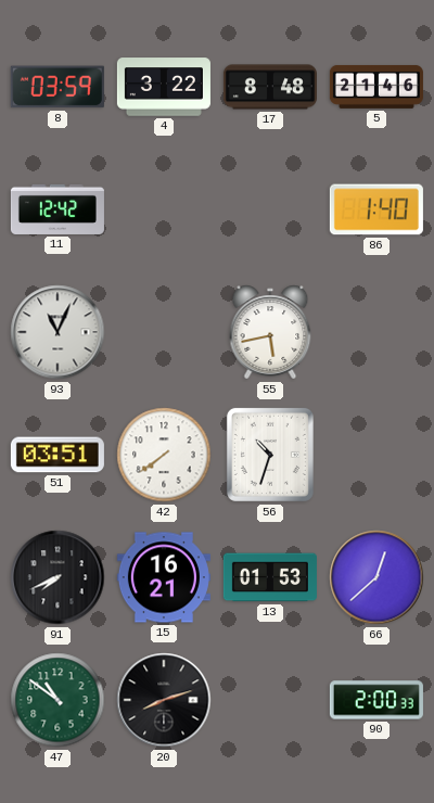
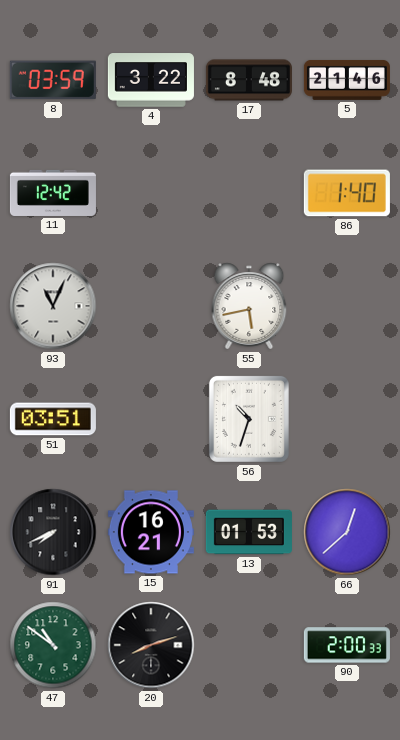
42: 7:39 -> none (164, 455)
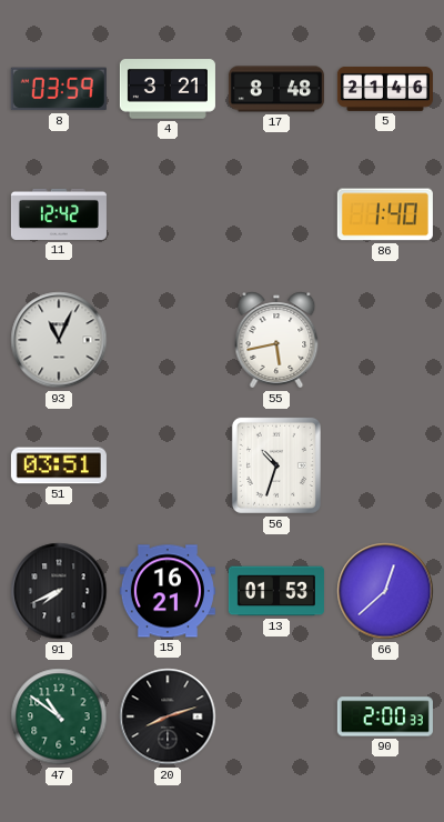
4: 3:22 -> 3:21 (168, 89)
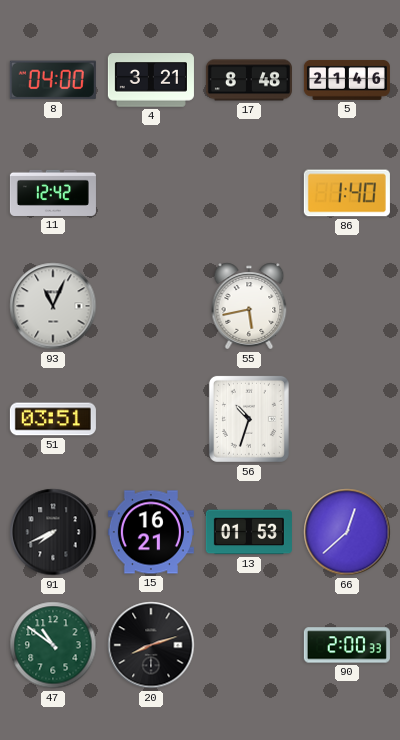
8: 03:59 -> 04:00 (53, 80)
